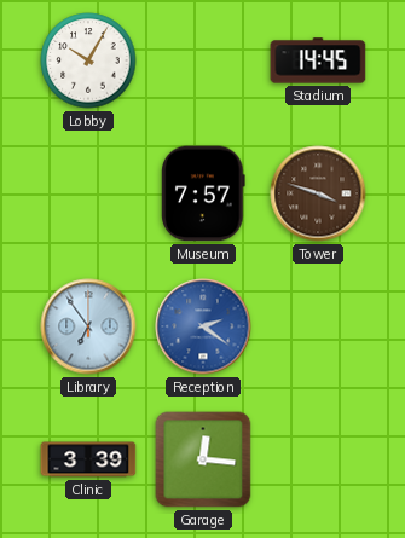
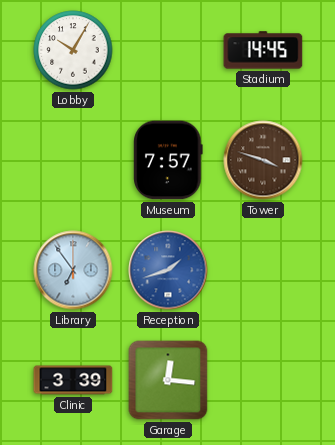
Reception: 2:21 -> 1:42 (168, 270)
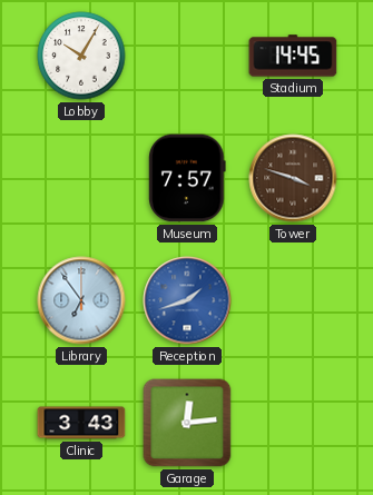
Clinic: 3:39 -> 3:43 (81, 423)
Garage: 12:16 -> 12:14 (187, 423)
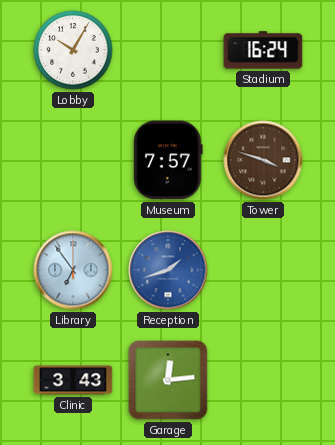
Stadium: 14:45 -> 16:24 (263, 50)
